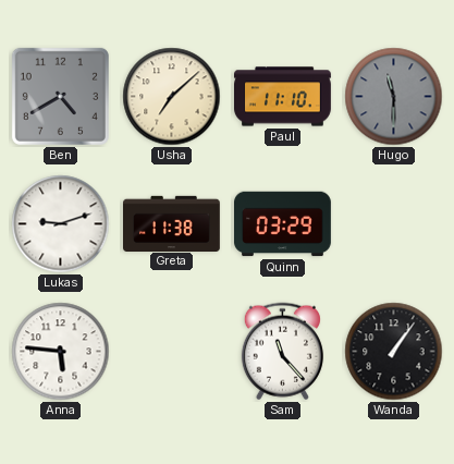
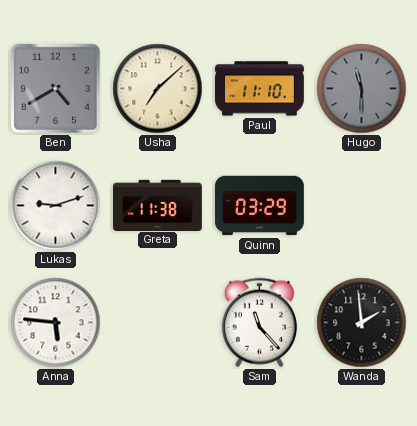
Wanda: 1:06 -> 1:59 (362, 323)
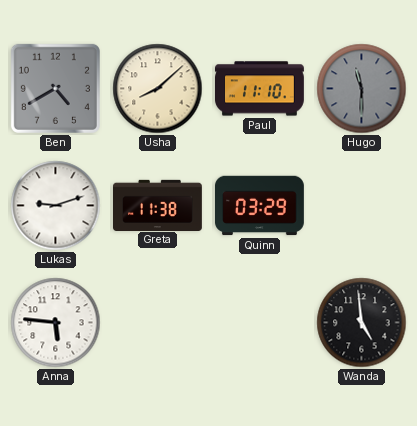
Usha: 7:08 -> 8:08 (158, 89)
Sam: 11:23 -> none (259, 323)
Wanda: 1:59 -> 4:59 (362, 323)
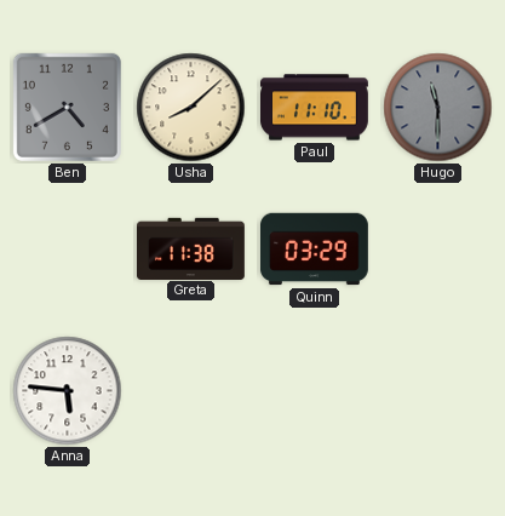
Lukas: 9:12 -> none (56, 206)
Wanda: 4:59 -> none (362, 323)
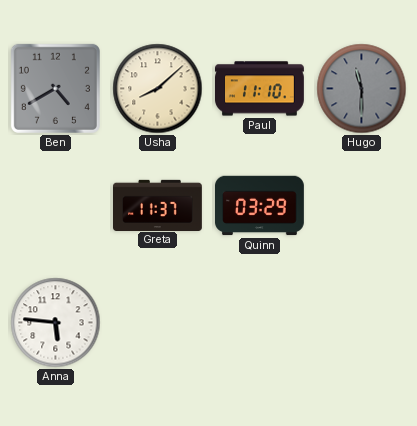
Greta: 11:38 -> 11:37 (158, 205)
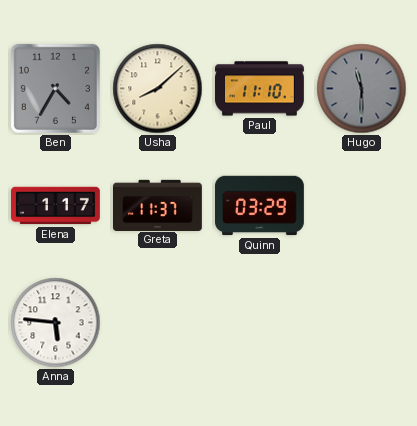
Ben: 4:40 -> 4:35 (55, 88)
Elena: none -> 1:17 (56, 206)
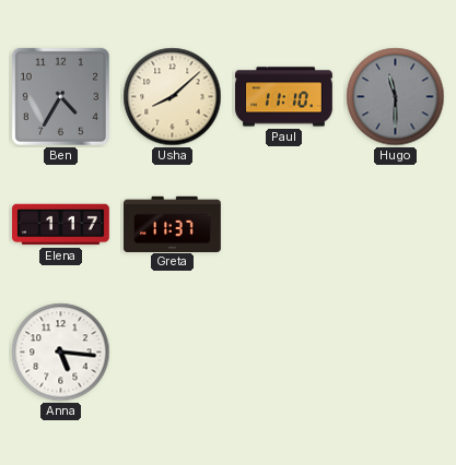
Quinn: 03:29 -> none (260, 206)
Anna: 5:46 -> 5:16 (61, 353)
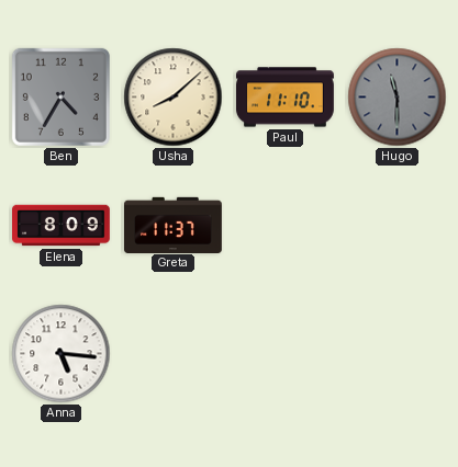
Elena: 1:17 -> 8:09 (62, 226)
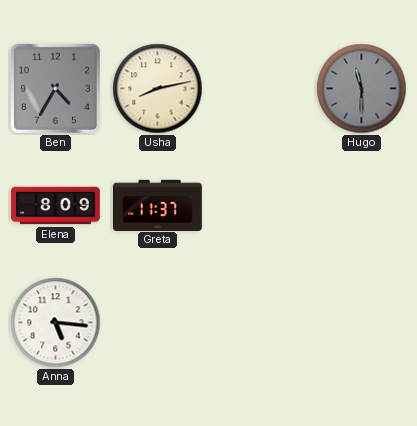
Usha: 8:08 -> 8:13 (158, 89)
Paul: 11:10 -> none (286, 98)
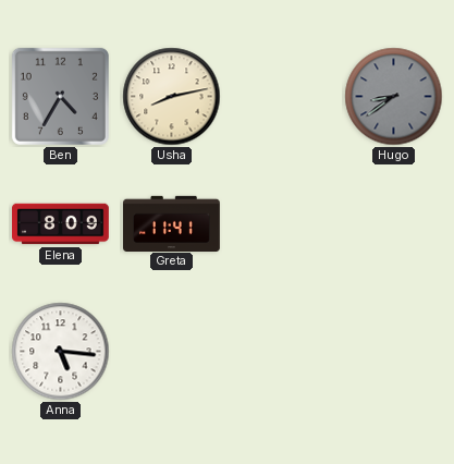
Hugo: 11:30 -> 8:39 (394, 97)
Greta: 11:37 -> 11:41 (172, 223)
